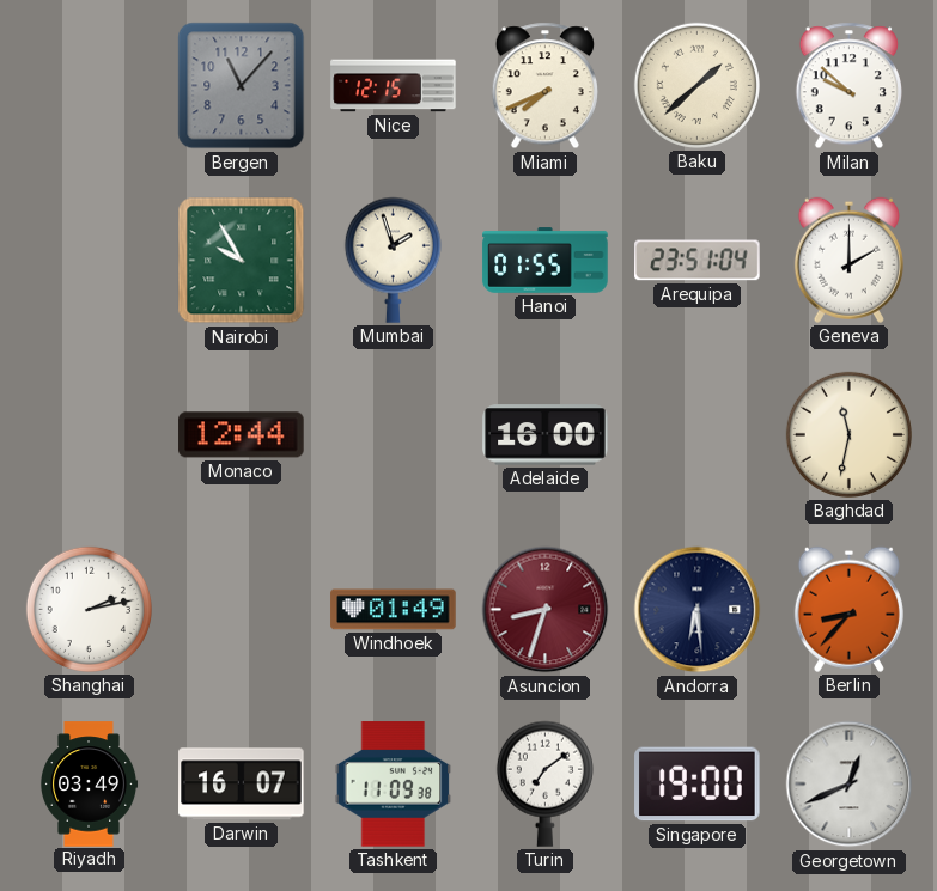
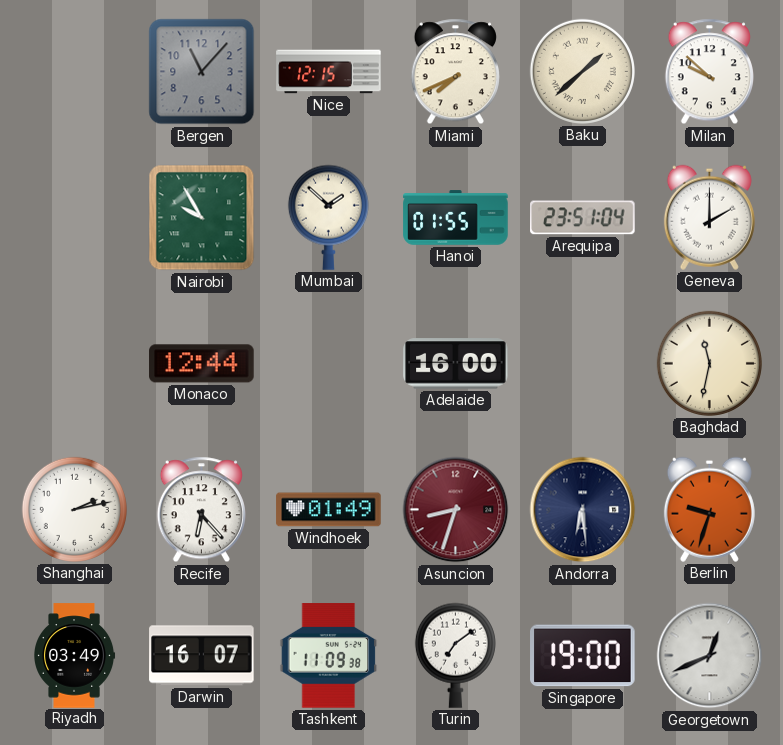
Mumbai: 1:57 -> 1:52 (328, 217)
Recife: none -> 6:23 (201, 510)
Berlin: 8:37 -> 9:33 (709, 509)
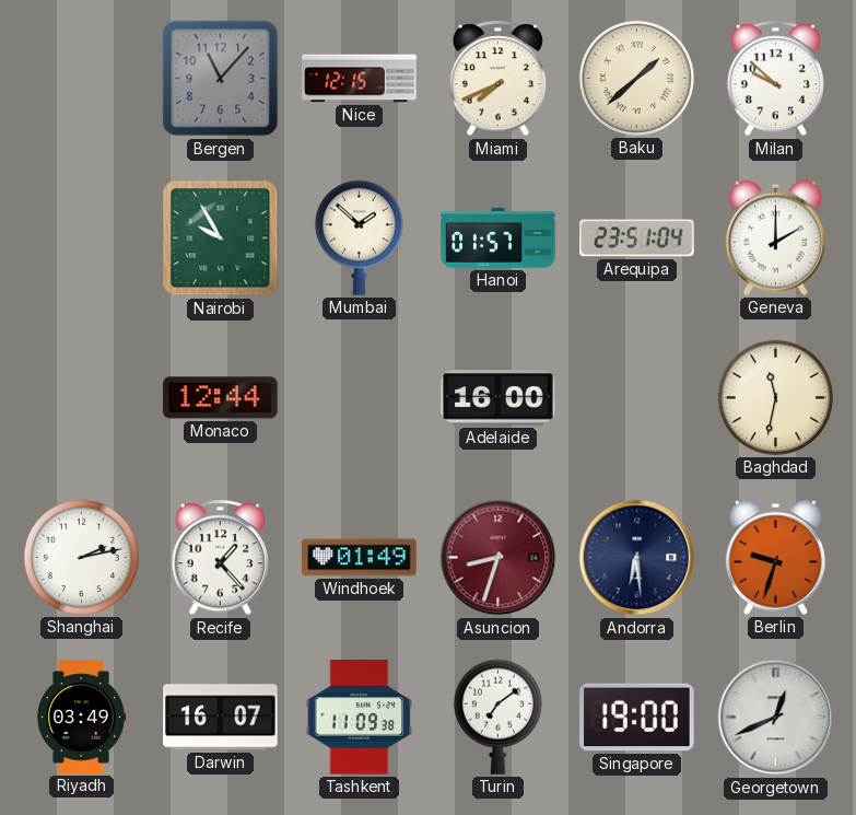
Hanoi: 01:55 -> 01:57 (499, 238)
Recife: 6:23 -> 1:23 (220, 558)
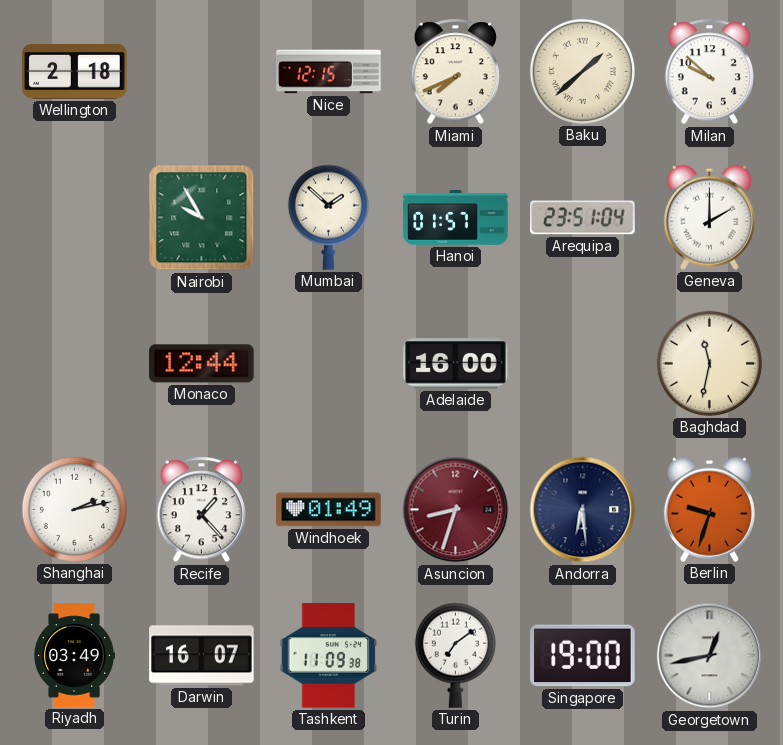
Wellington: none -> 2:18 (75, 71)
Bergen: 11:07 -> none (221, 79)
Georgetown: 12:41 -> 12:43 (710, 656)
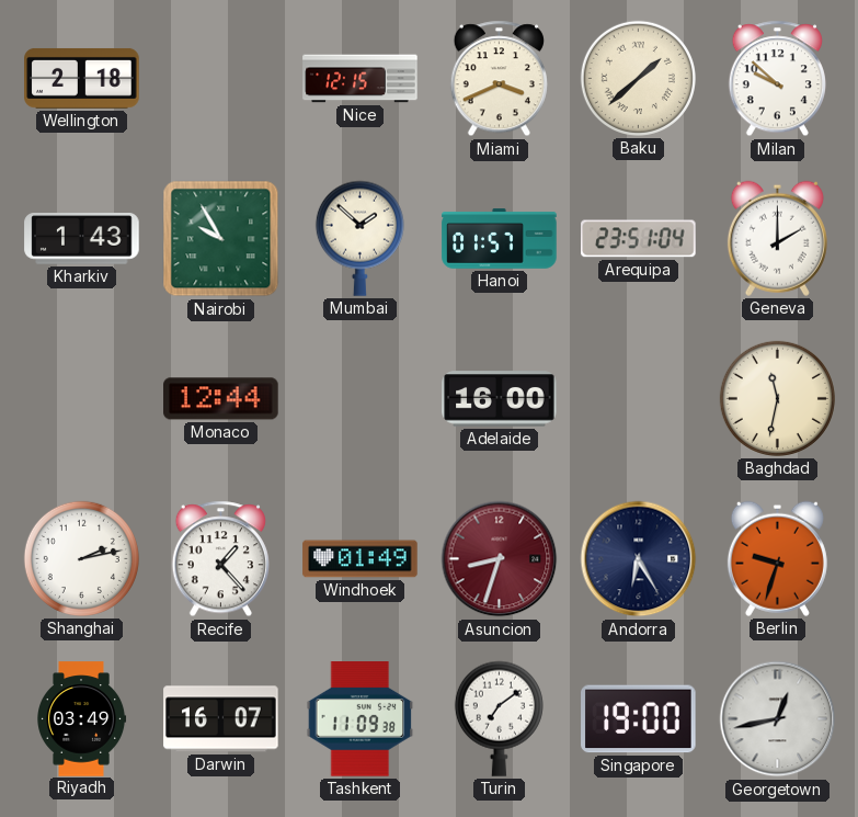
Miami: 7:41 -> 3:41 (499, 79)
Kharkiv: none -> 1:43 (82, 239)
Andorra: 6:29 -> 6:25 (639, 559)
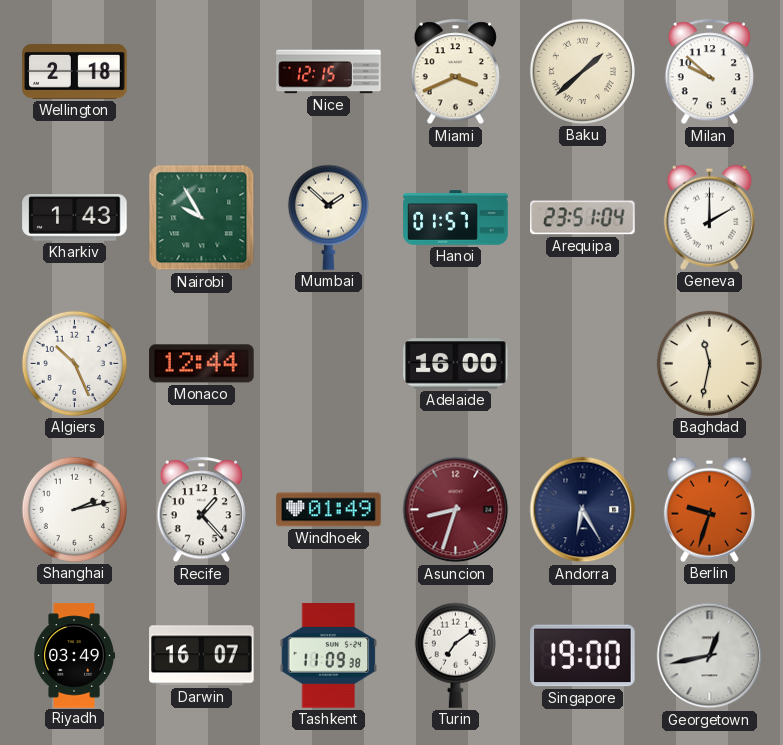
Algiers: none -> 10:26 (74, 363)
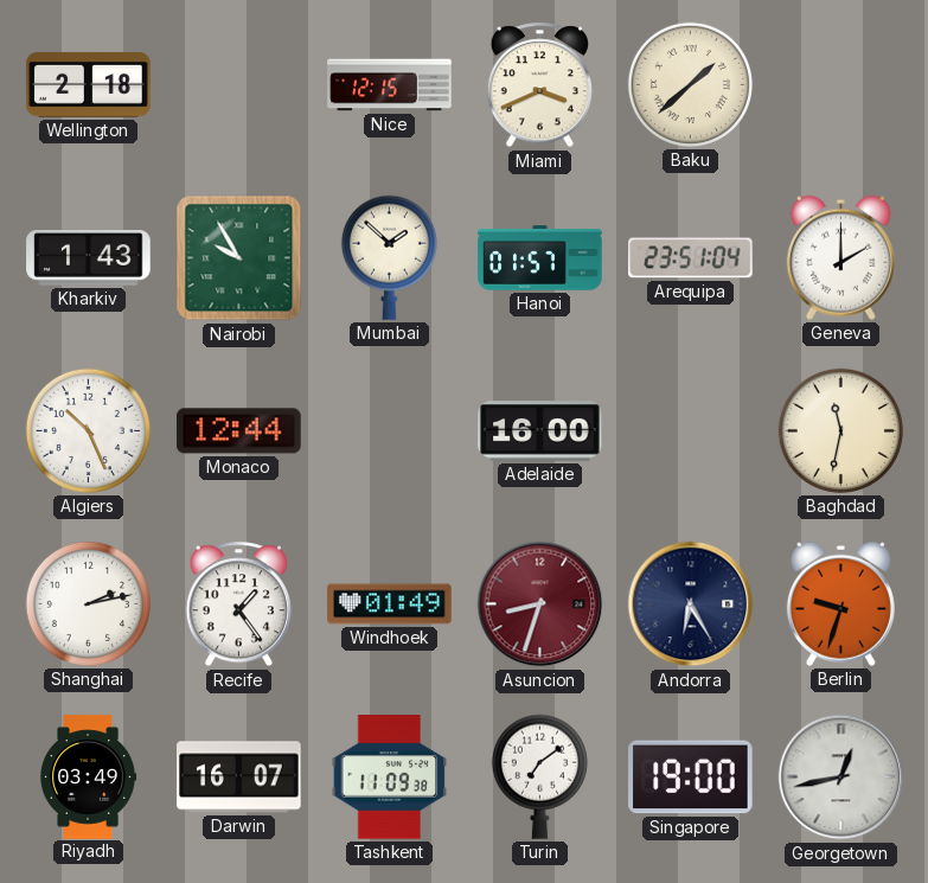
Milan: 9:52 -> none (709, 72)
Recife: 1:23 -> 1:24 (238, 604)
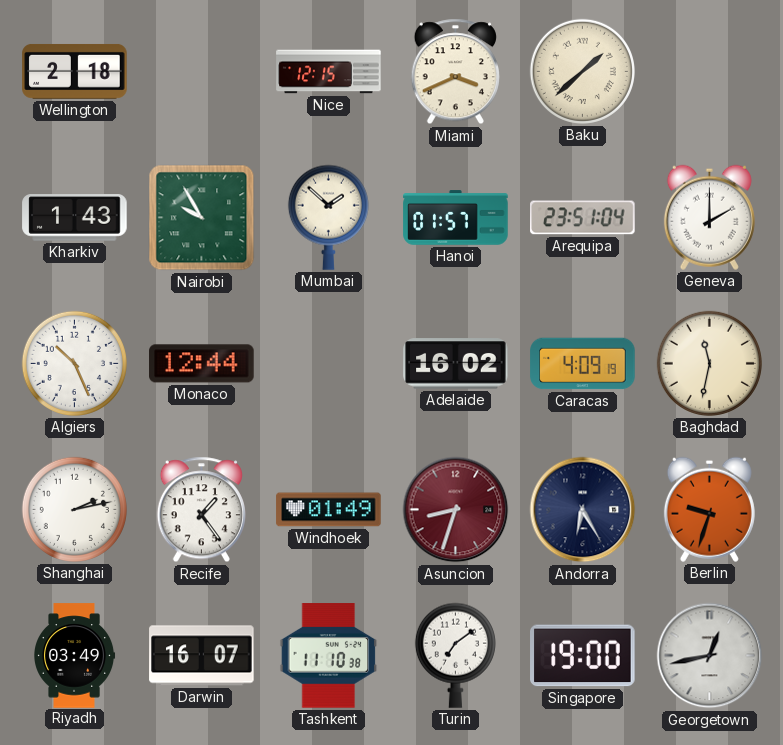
Adelaide: 16:00 -> 16:02 (456, 364)
Caracas: none -> 4:09 (583, 364)
Tashkent: 11:09 -> 11:10 (329, 656)
